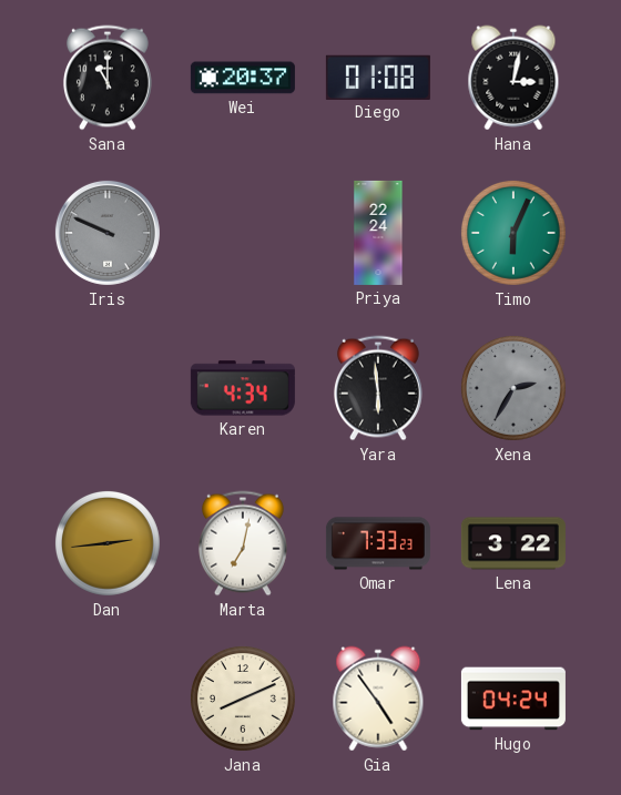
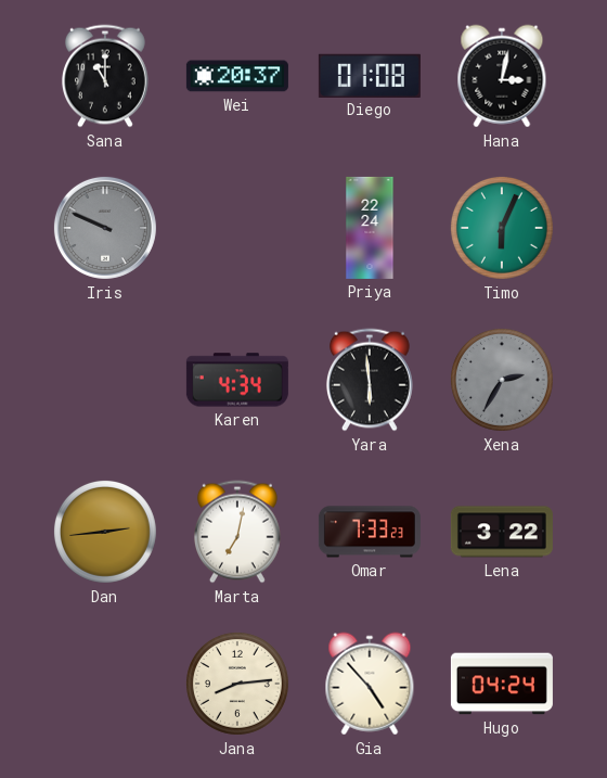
Jana: 8:11 -> 8:14 (237, 684)
Gia: 4:54 -> 4:53 (370, 684)
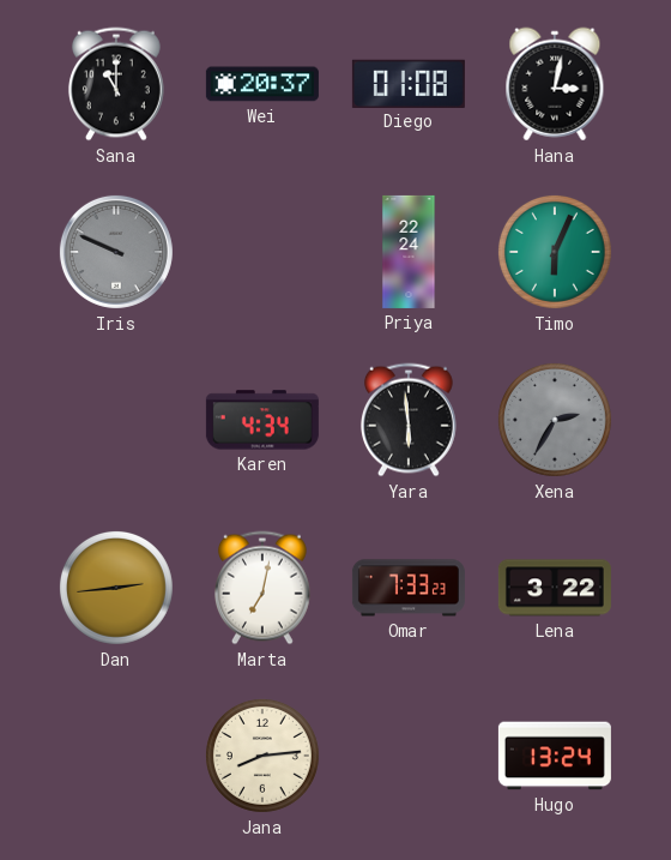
Gia: 4:53 -> none (370, 684)
Hugo: 04:24 -> 13:24 (555, 756)
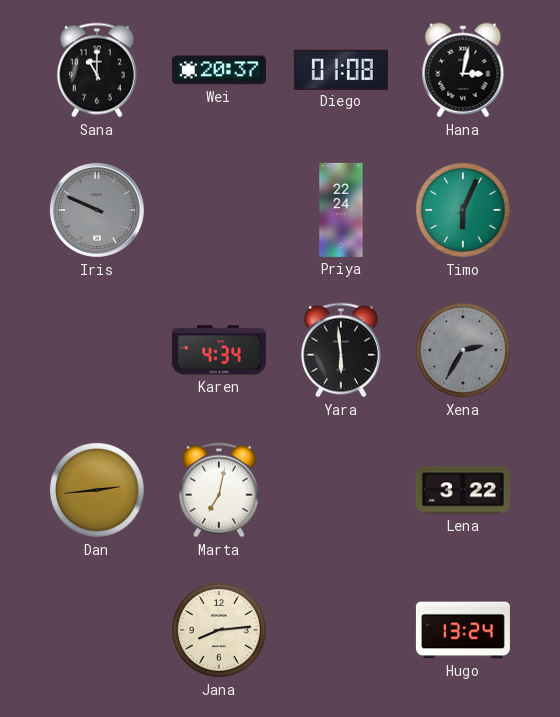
Omar: 7:33 -> none (409, 588)
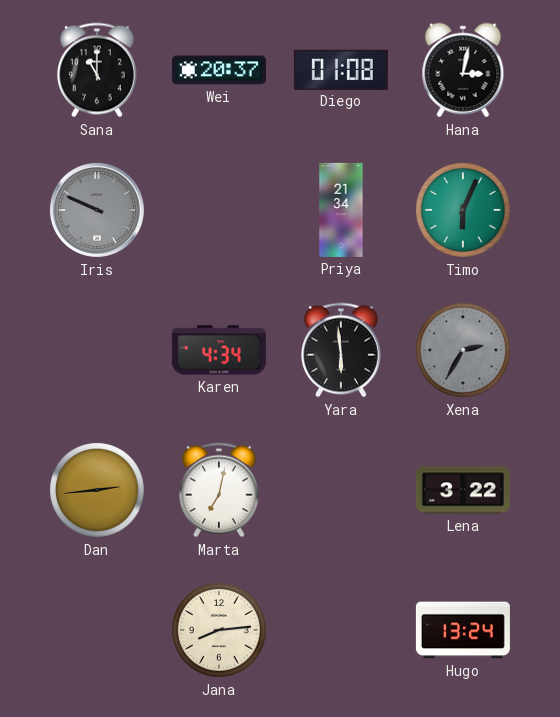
Priya: 22:24 -> 21:34 (341, 210)
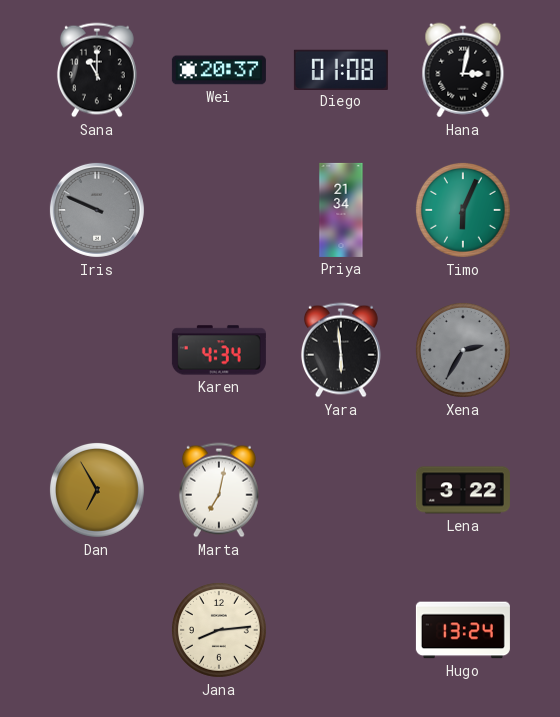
Dan: 2:44 -> 6:55 (97, 490)
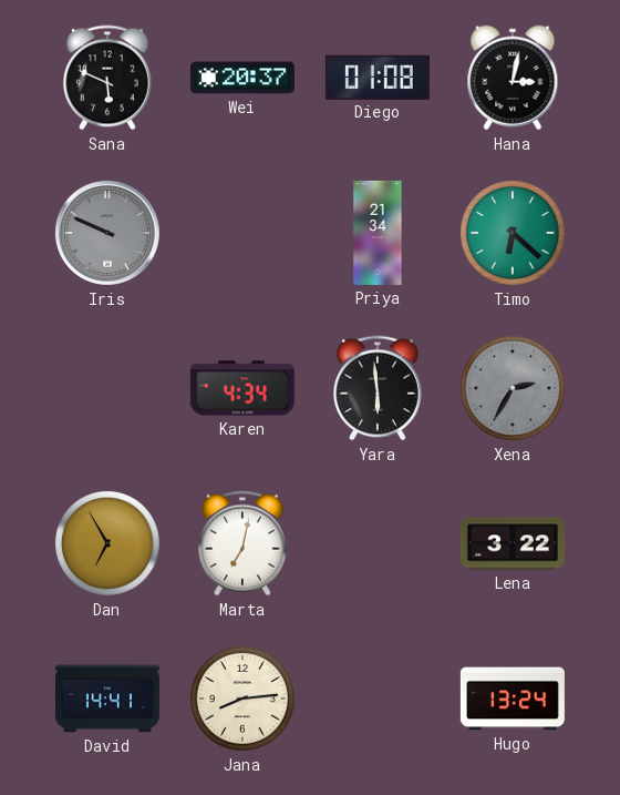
Sana: 11:00 -> 5:49 (107, 78)
Timo: 6:04 -> 6:22 (513, 233)
David: none -> 14:41 (107, 699)
